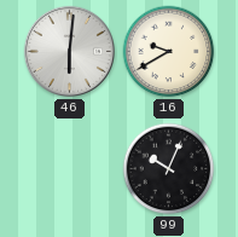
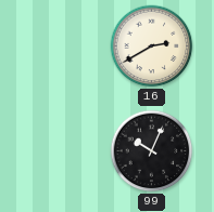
46: 6:01 -> none (69, 51)
16: 9:40 -> 2:40 (152, 47)
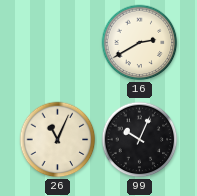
26: none -> 11:04 (58, 140)
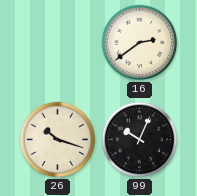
16: 2:40 -> 2:39 (140, 43)
26: 11:04 -> 10:18 (58, 140)
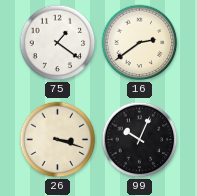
75: none -> 1:21 (58, 43)
26: 10:18 -> 3:18 (58, 140)
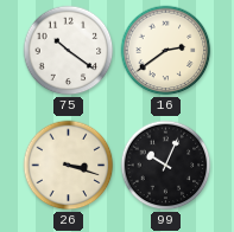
75: 1:21 -> 10:21 (69, 51)
